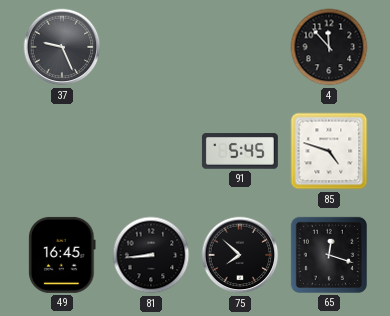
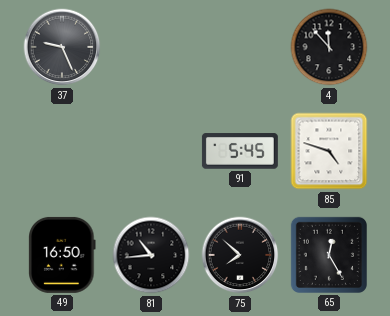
49: 16:45 -> 16:50 (62, 255)
81: 8:44 -> 10:44 (151, 255)
65: 12:18 -> 12:25 (329, 255)
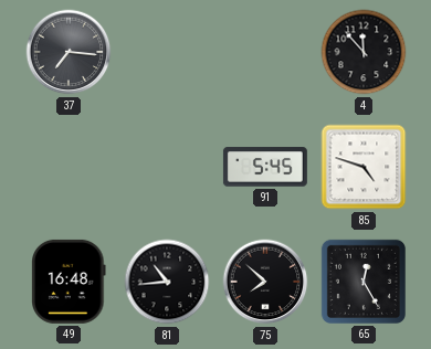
37: 9:26 -> 7:16 (69, 52)
49: 16:50 -> 16:48 (69, 282)
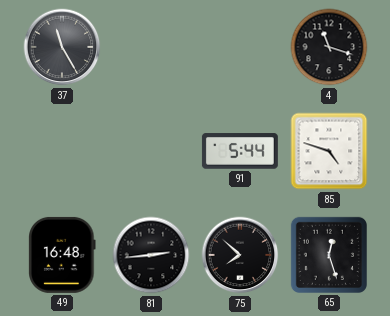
37: 7:16 -> 11:25 (62, 47)
4: 11:53 -> 11:18 (329, 47)
91: 5:45 -> 5:44 (240, 151)
81: 10:44 -> 2:44 (151, 255)
65: 12:25 -> 12:27 (329, 255)
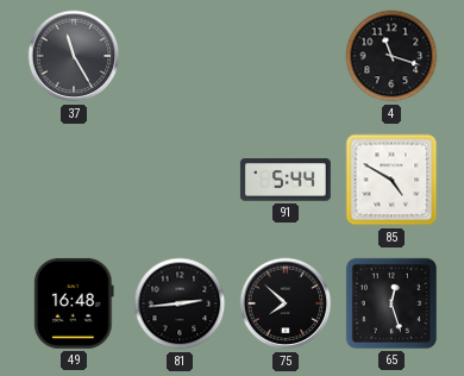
85: 4:48 -> 4:50 (391, 180)
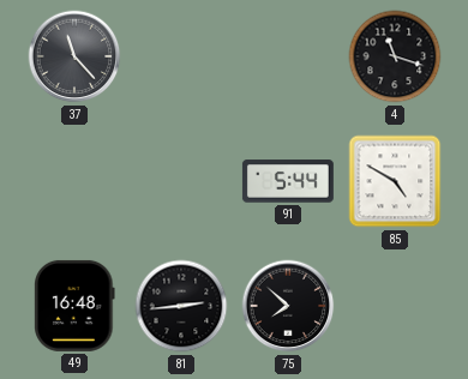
37: 11:25 -> 11:23 (74, 56)
65: 12:27 -> none (391, 303)
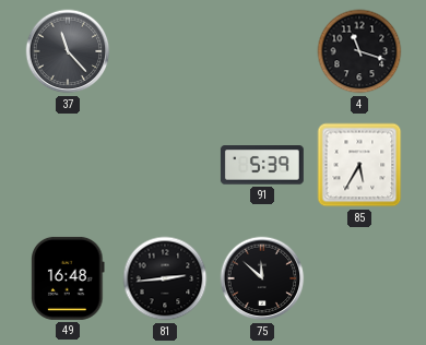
91: 5:44 -> 5:39 (262, 165)
85: 4:50 -> 5:35 (359, 165)
75: 7:52 -> 11:52 (262, 278)
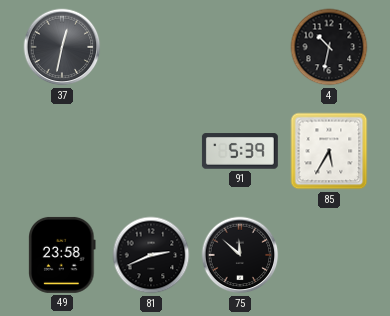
37: 11:23 -> 12:32 (62, 47)
4: 11:18 -> 10:32 (329, 47)
49: 16:48 -> 23:58 (62, 255)
81: 2:44 -> 2:41 (151, 255)
